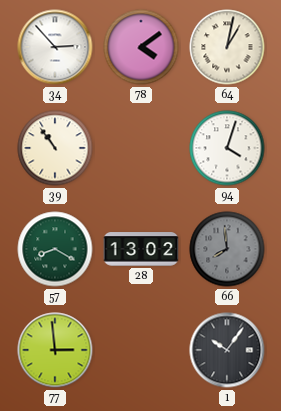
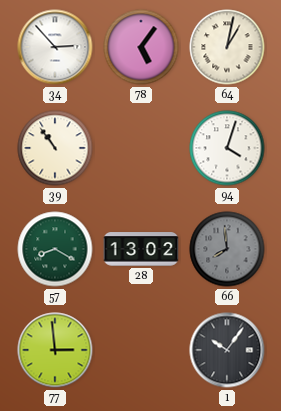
78: 4:09 -> 5:06 (141, 47)
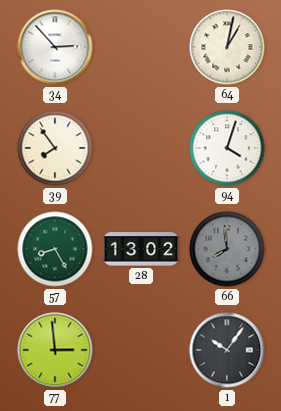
78: 5:06 -> none (141, 47)
39: 10:54 -> 7:54 (55, 148)
57: 8:20 -> 8:25 (55, 249)
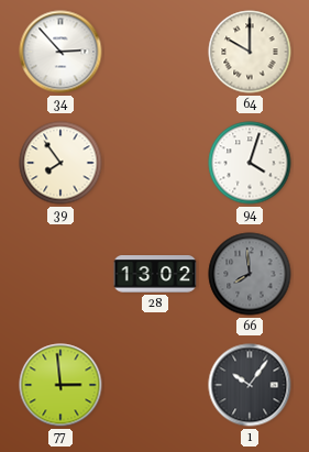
64: 1:02 -> 10:00 (250, 52)
57: 8:25 -> none (55, 249)
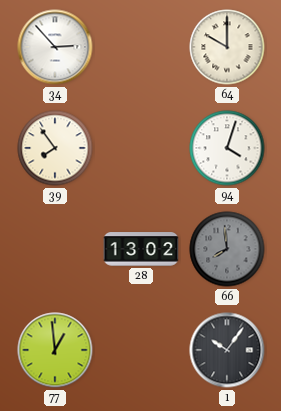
77: 2:59 -> 12:59 (55, 350)
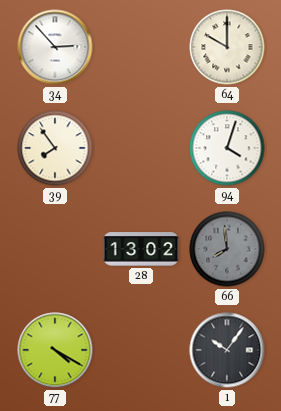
77: 12:59 -> 4:20 (55, 350)
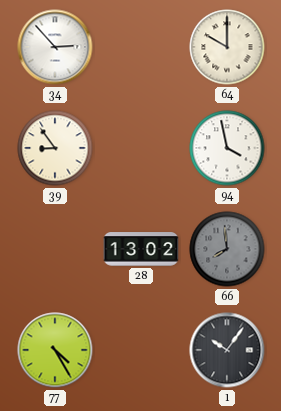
39: 7:54 -> 8:54 (55, 148)
94: 4:03 -> 3:58 (227, 148)
77: 4:20 -> 4:25 (55, 350)
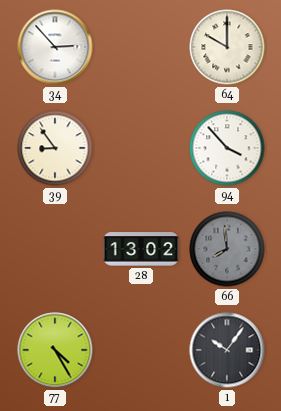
94: 3:58 -> 3:53 (227, 148)
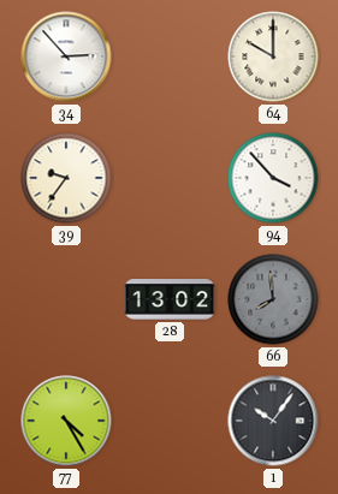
39: 8:54 -> 9:36 (66, 178)
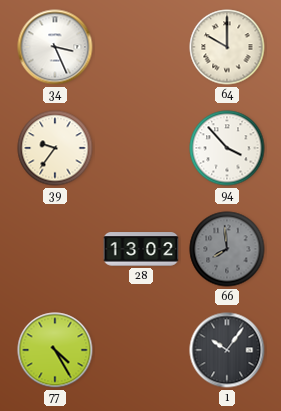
34: 2:53 -> 3:26 (55, 47)
